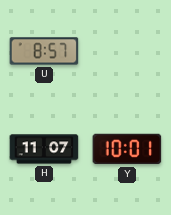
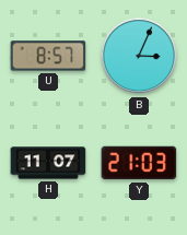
B: none -> 3:04 (139, 56)
Y: 10:01 -> 21:03 (139, 163)
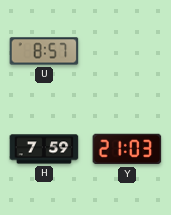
B: 3:04 -> none (139, 56)
H: 11:07 -> 7:59 (44, 149)
